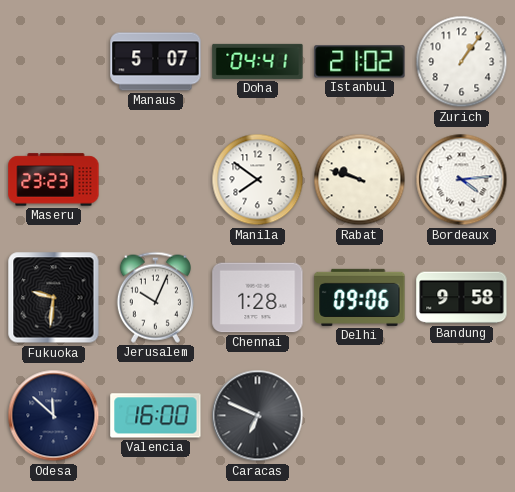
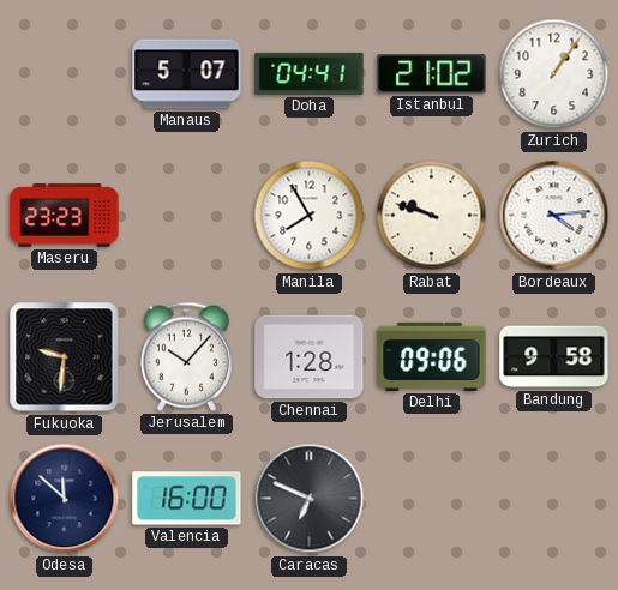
Manila: 7:51 -> 7:55 (310, 216)
Jerusalem: 10:04 -> 10:07 (186, 356)
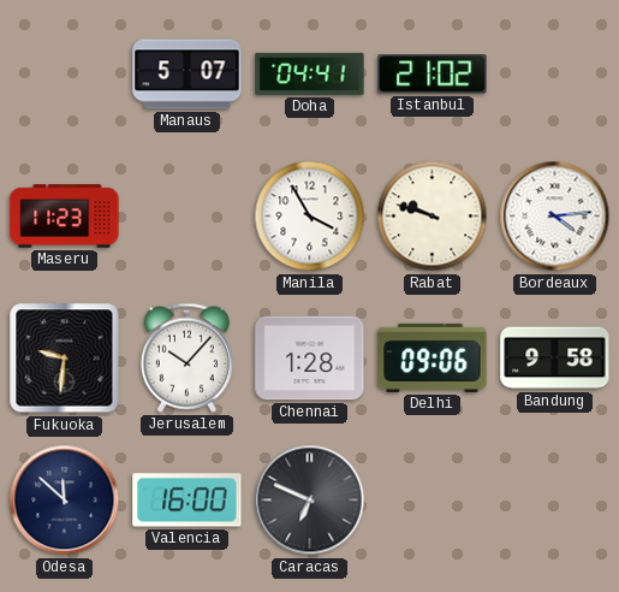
Zurich: 1:06 -> none (554, 74)
Maseru: 23:23 -> 11:23 (65, 217)
Manila: 7:55 -> 3:55 (310, 217)
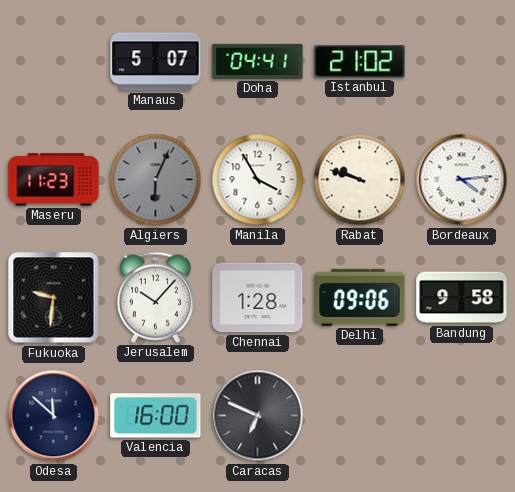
Algiers: none -> 6:04 (156, 180)
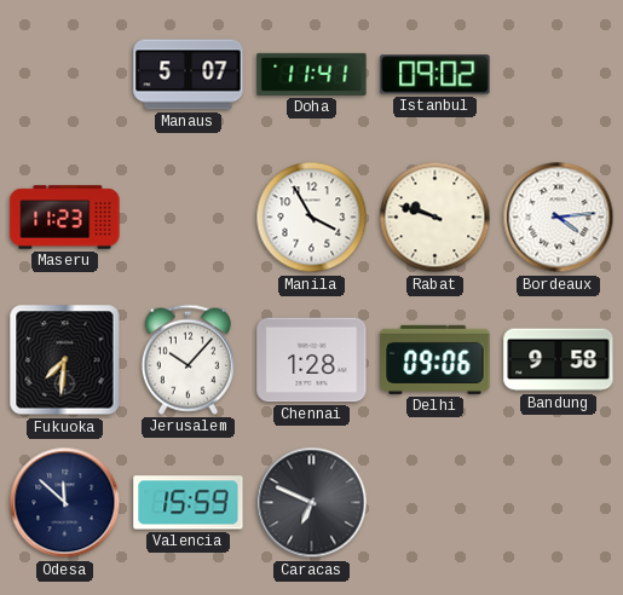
Doha: 04:41 -> 11:41 (312, 74)
Istanbul: 21:02 -> 09:02 (435, 75)
Algiers: 6:04 -> none (156, 180)
Fukuoka: 9:31 -> 7:31 (65, 360)
Valencia: 16:00 -> 15:59 (189, 503)
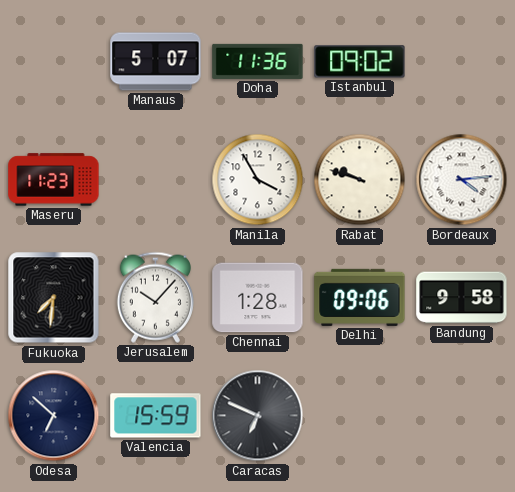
Doha: 11:41 -> 11:36 (258, 61)
Odesa: 11:52 -> 6:52 (54, 416)
